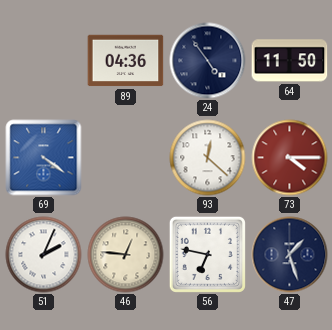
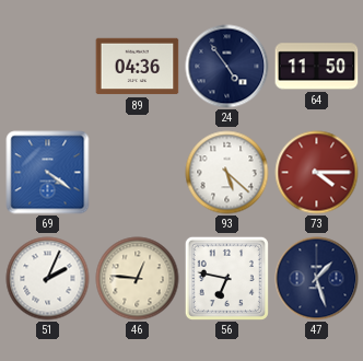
93: 12:22 -> 5:22 (227, 173)
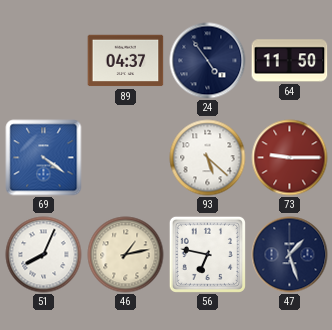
89: 04:36 -> 04:37 (126, 61)
73: 4:15 -> 9:15 (290, 158)
51: 2:04 -> 8:04 (44, 255)
46: 12:46 -> 1:13 (126, 255)
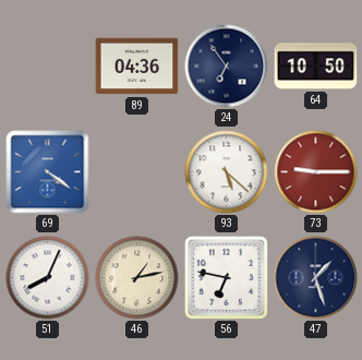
89: 04:37 -> 04:36 (137, 67)
24: 4:54 -> 6:54 (227, 67)
64: 11:50 -> 10:50 (316, 67)
